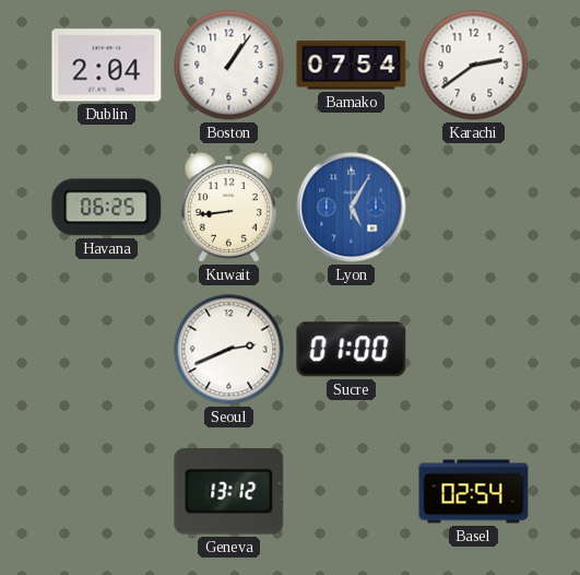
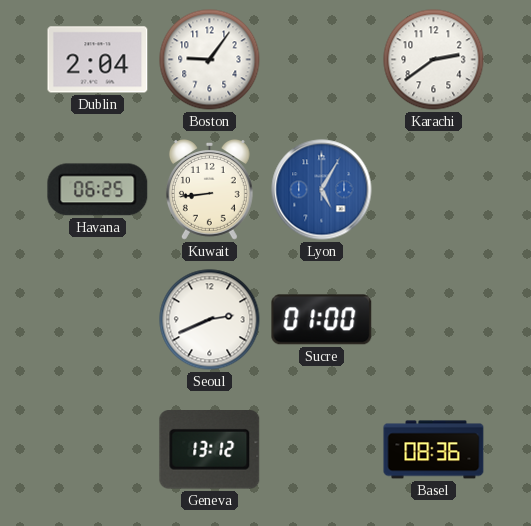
Boston: 1:06 -> 9:06 (210, 60)
Bamako: 07:54 -> none (352, 66)
Basel: 02:54 -> 08:36 (434, 450)
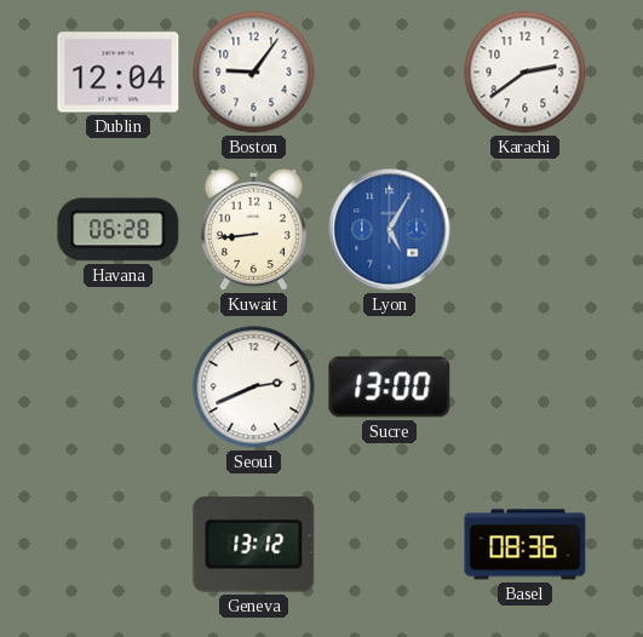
Dublin: 2:04 -> 12:04 (119, 73)
Havana: 06:25 -> 06:28 (119, 230)
Sucre: 01:00 -> 13:00 (390, 388)
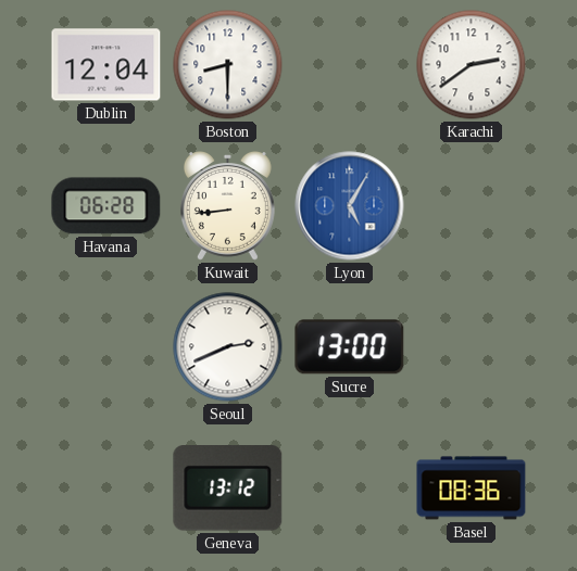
Boston: 9:06 -> 8:30 (228, 65)
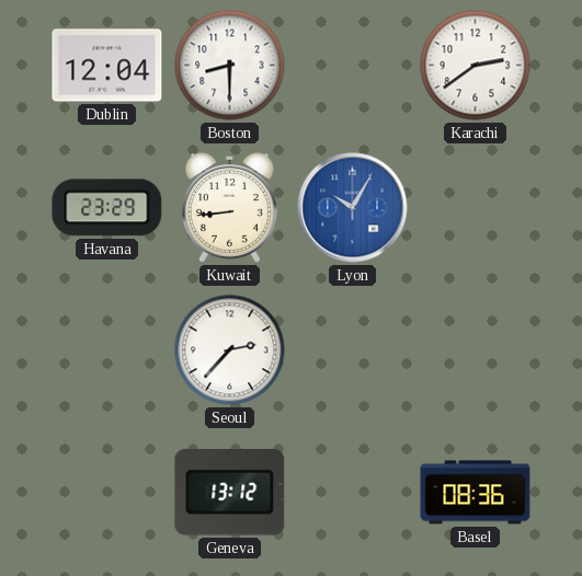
Havana: 06:28 -> 23:29 (107, 208)
Lyon: 5:05 -> 10:05 (353, 208)
Seoul: 2:41 -> 2:37 (230, 350)
Sucre: 13:00 -> none (350, 347)
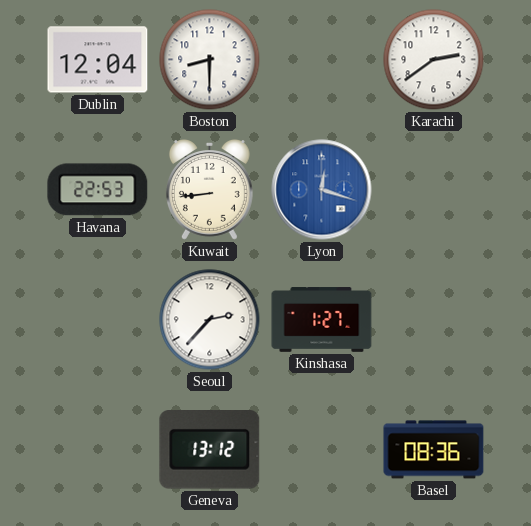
Havana: 23:29 -> 22:53 (98, 190)
Lyon: 10:05 -> 12:18 (322, 190)
Kinshasa: none -> 1:27 (322, 320)
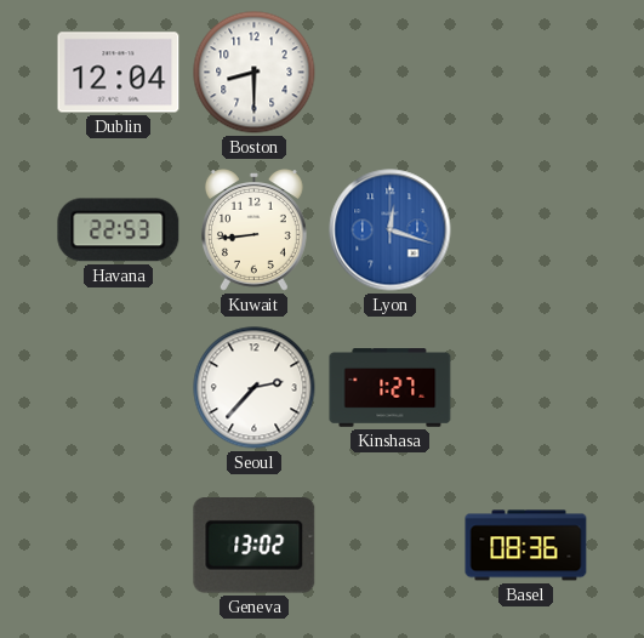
Karachi: 2:39 -> none (434, 60)
Geneva: 13:12 -> 13:02 (255, 546)
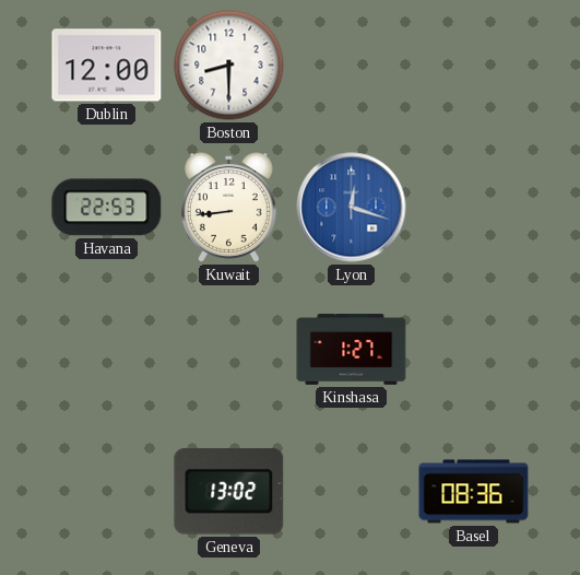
Dublin: 12:04 -> 12:00 (107, 66)
Seoul: 2:37 -> none (255, 388)
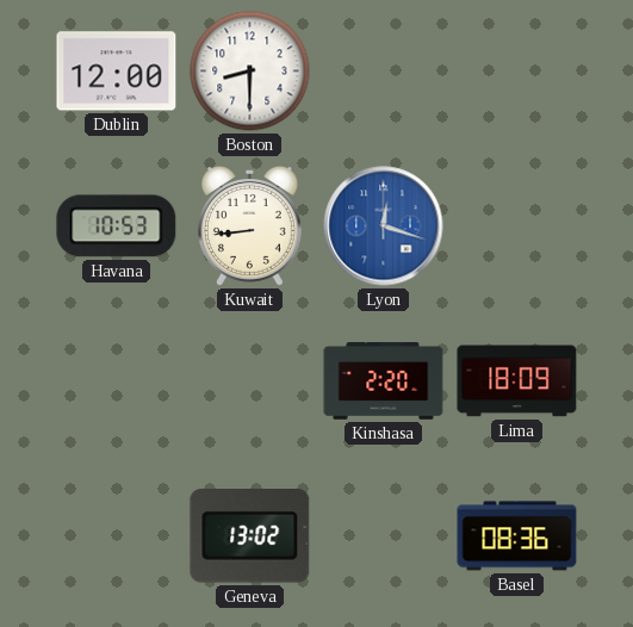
Havana: 22:53 -> 10:53 (117, 226)
Kinshasa: 1:27 -> 2:20 (384, 381)
Lima: none -> 18:09 (517, 381)
